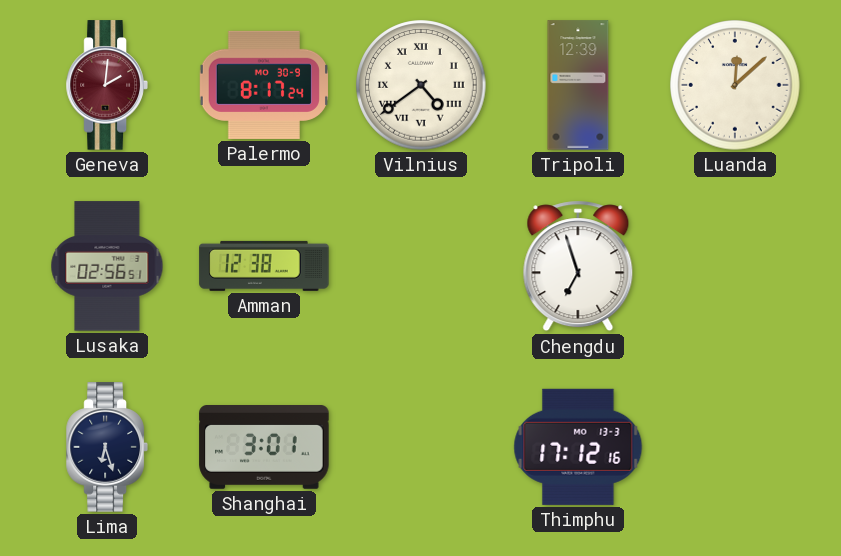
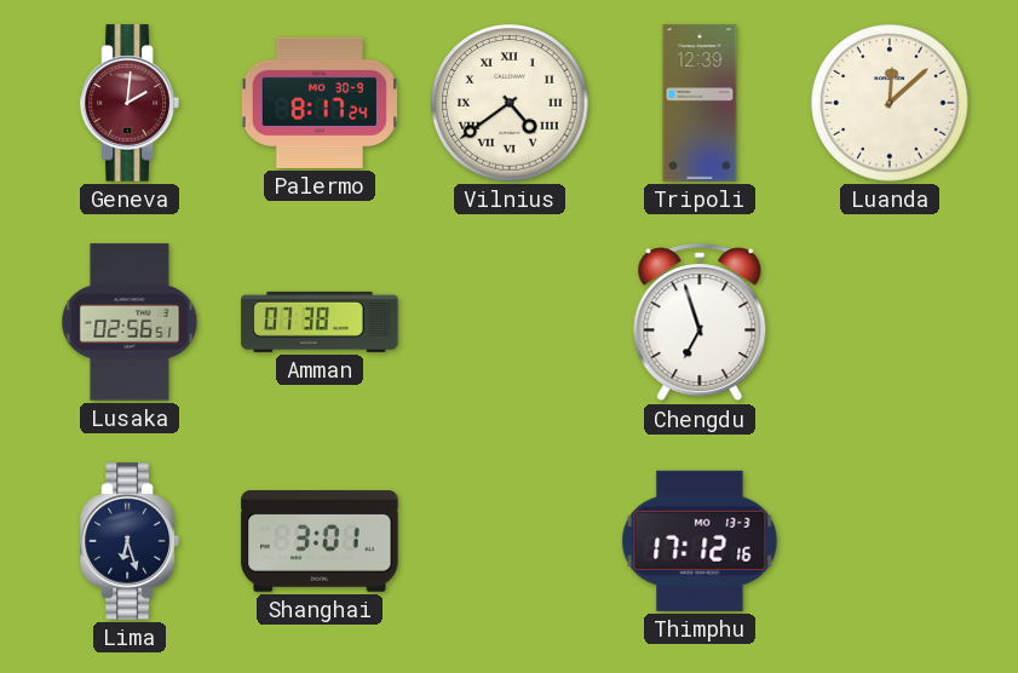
Amman: 12:38 -> 07:38 (320, 322)
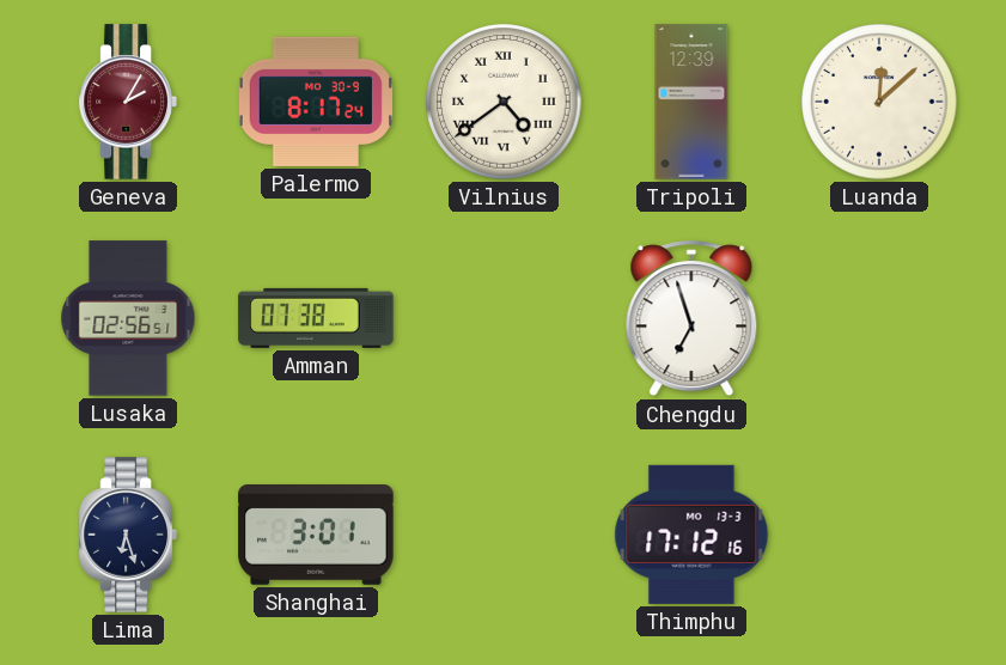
Geneva: 2:01 -> 2:05 (128, 102)
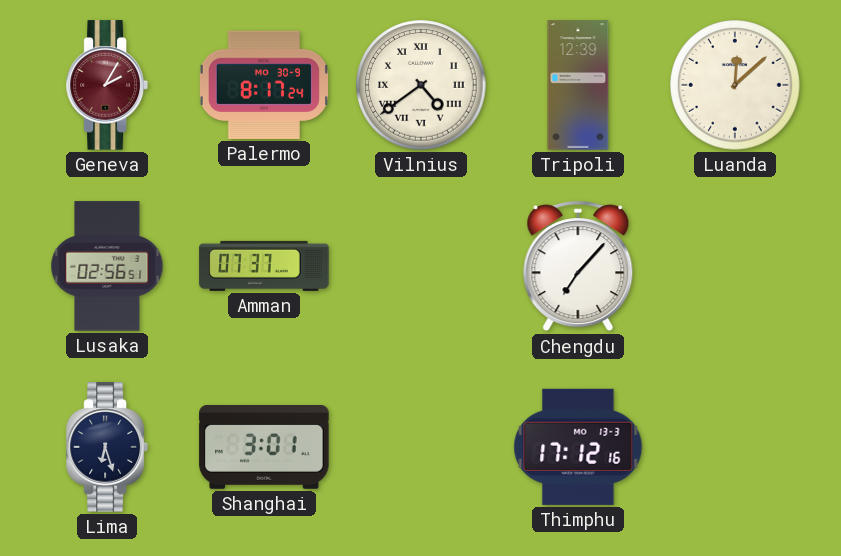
Amman: 07:38 -> 07:37 (264, 266)
Chengdu: 6:57 -> 7:07 (578, 266)
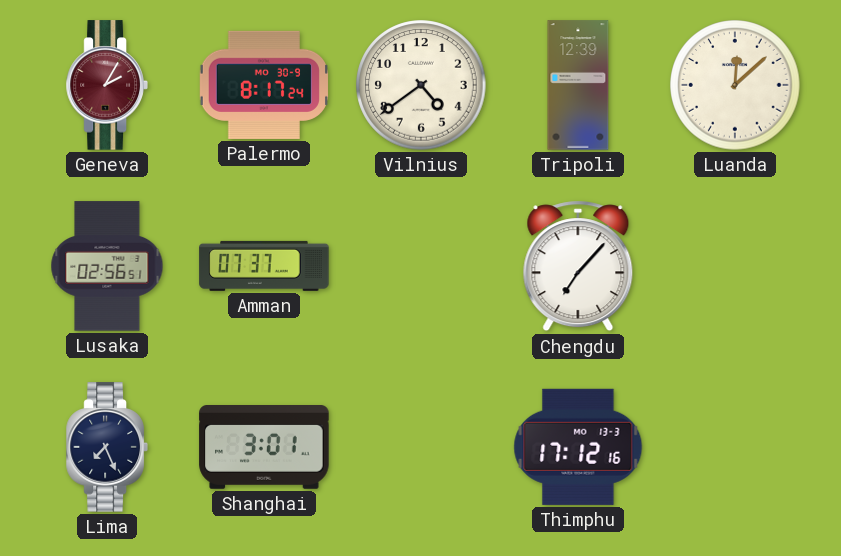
Vilnius numerals: Roman -> Arabic (421, 85)
Lima: 6:27 -> 7:26 (107, 447)
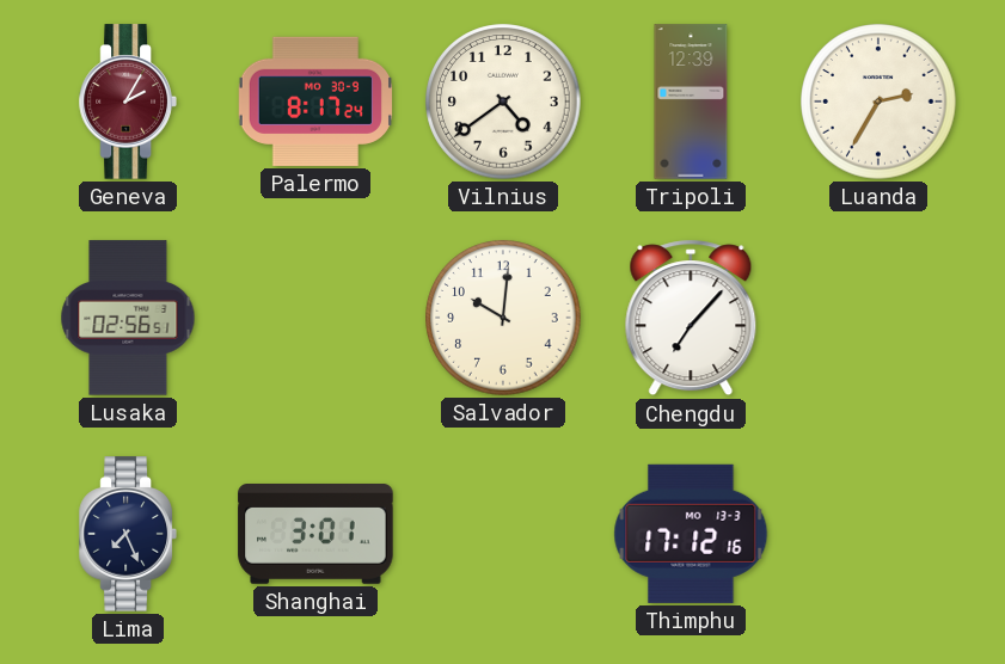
Luanda: 12:08 -> 2:35 (878, 102)
Amman: 07:37 -> none (264, 266)
Salvador: none -> 10:01 (503, 318)
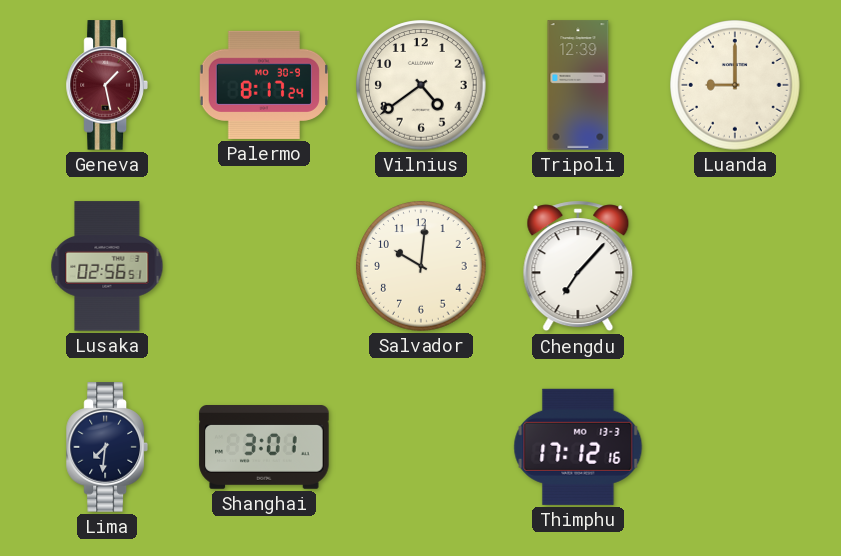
Geneva: 2:05 -> 1:28 (107, 85)
Luanda: 2:35 -> 9:00 (735, 85)
Lima: 7:26 -> 7:31 (107, 447)
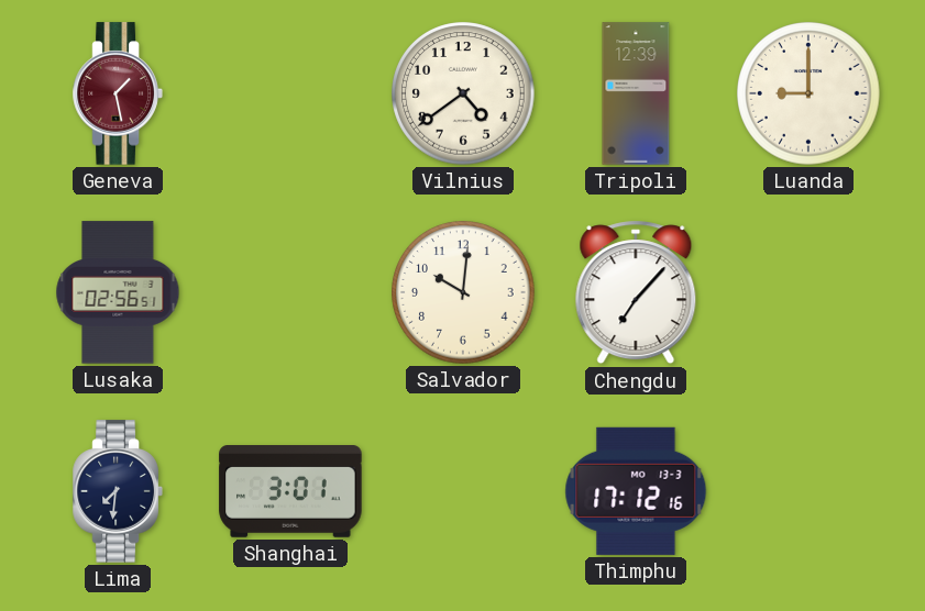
Palermo: 8:17 -> none (264, 85)
